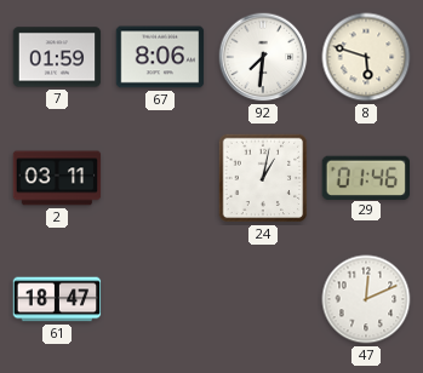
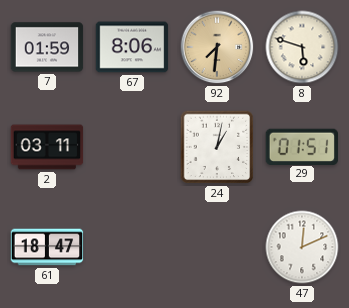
92 dial: white -> champagne (217, 47)
29: 01:46 -> 01:51 (301, 146)
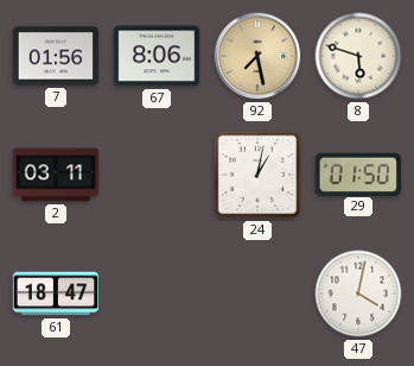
7: 01:59 -> 01:56 (56, 56)
92: 7:31 -> 7:28 (257, 56)
29: 01:51 -> 01:50 (357, 173)
47: 12:11 -> 4:02 (358, 294)
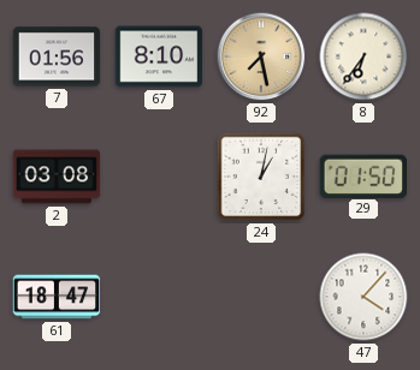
67: 8:06 -> 8:10 (159, 56)
8: 5:48 -> 6:36 (363, 56)
2: 03:11 -> 03:08 (57, 177)
47: 4:02 -> 4:07 (363, 297)
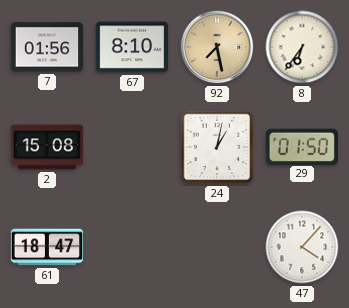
2: 03:08 -> 15:08 (47, 147)
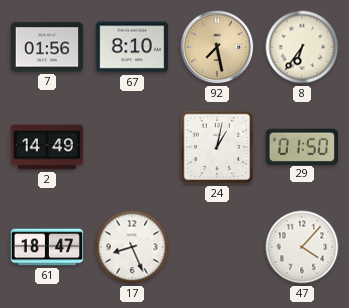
2: 15:08 -> 14:49 (47, 147)
17: none -> 8:26 (132, 247)
